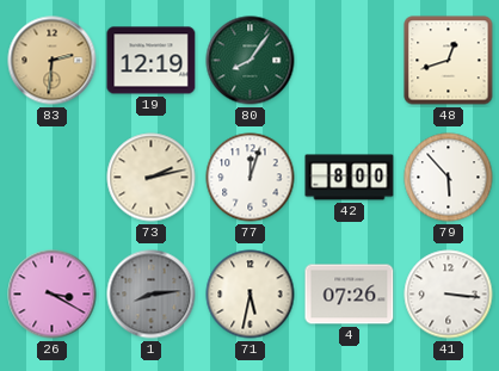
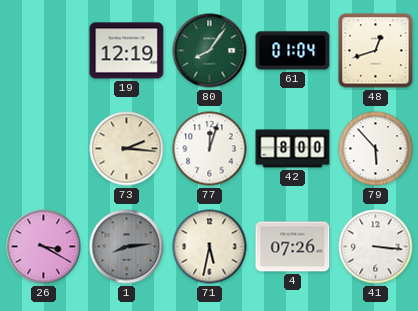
83: 2:31 -> none (53, 61)
61: none -> 01:04 (293, 51)
73: 2:13 -> 2:16 (127, 149)
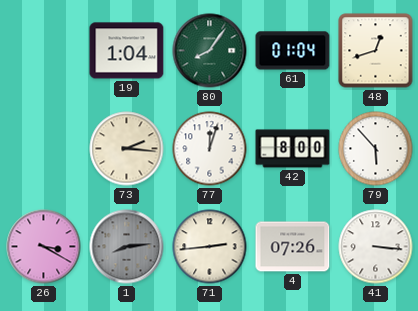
19: 12:19 -> 1:04 (127, 51)
71: 5:32 -> 2:44 (210, 247)
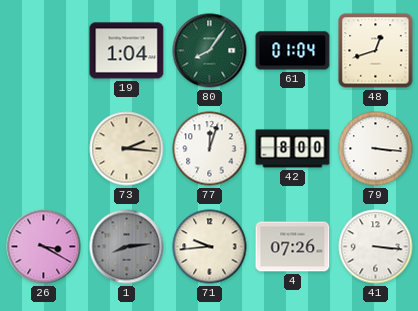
79: 5:53 -> 3:16 (376, 149)
71: 2:44 -> 9:44 (210, 247)
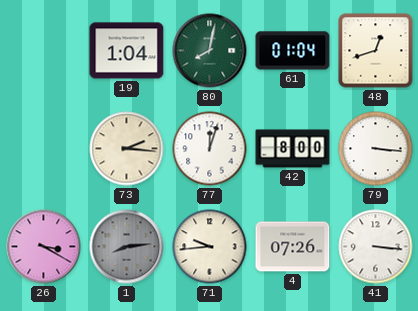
80: 8:06 -> 8:02 (210, 51)
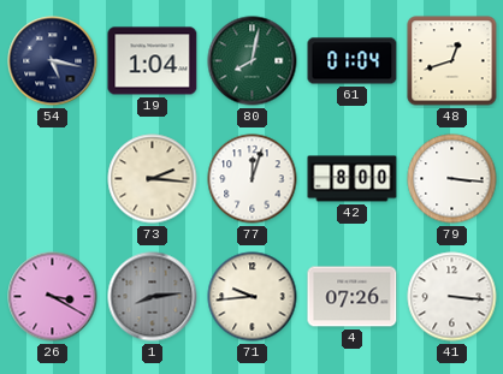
54: none -> 5:17 (53, 61)
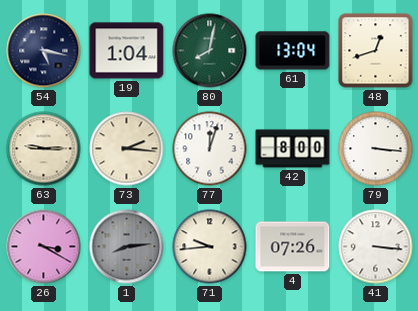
61: 01:04 -> 13:04 (293, 51)
63: none -> 9:15 (44, 149)
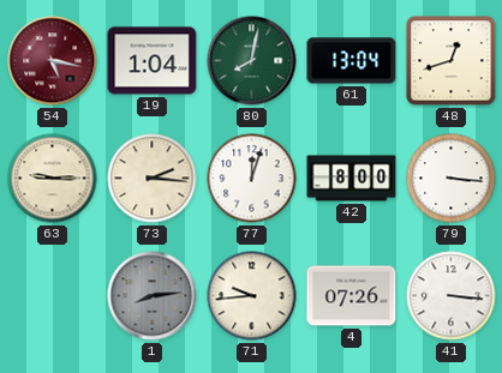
54 dial: navy -> burgundy (53, 61)
26: 3:20 -> none (44, 247)
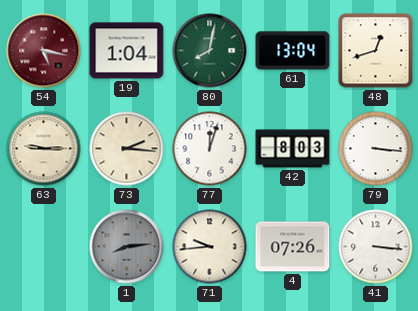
42: 8:00 -> 8:03 (293, 149)
